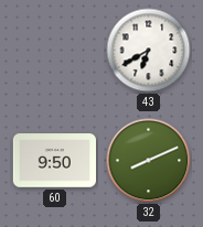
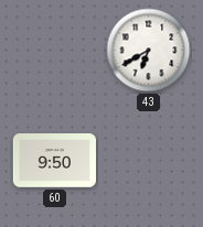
32: 8:11 -> none (149, 161)
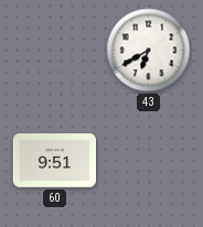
60: 9:50 -> 9:51 (54, 161)
